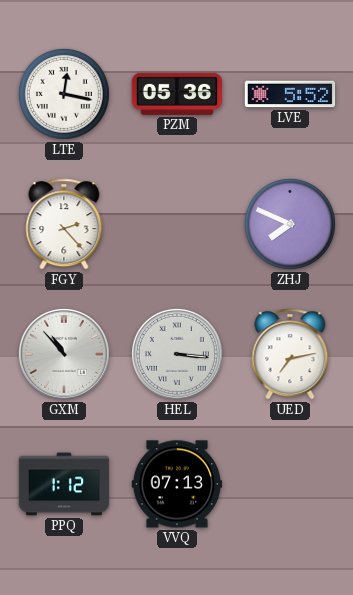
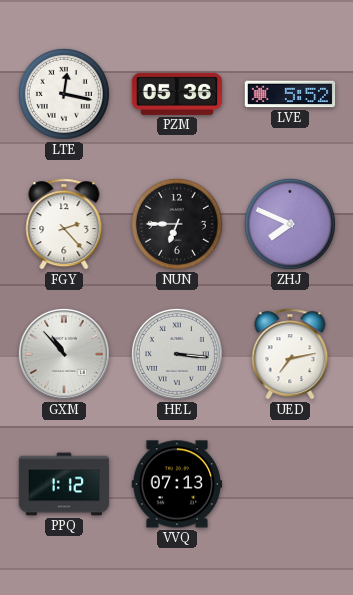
NUN: none -> 6:45 (177, 224)
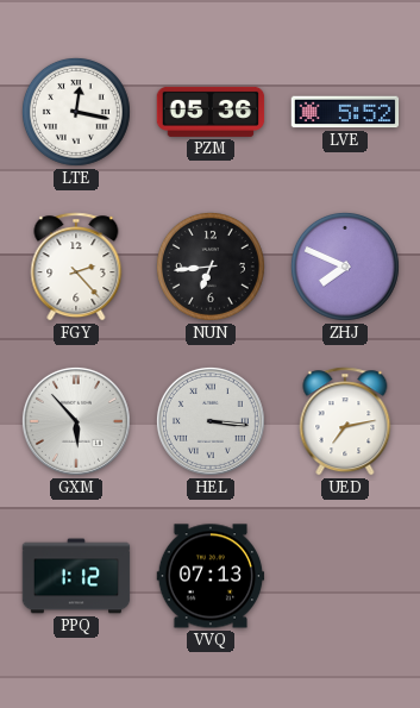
NUN: 6:45 -> 6:44 (211, 267)
GXM: 10:53 -> 5:53 (76, 421)
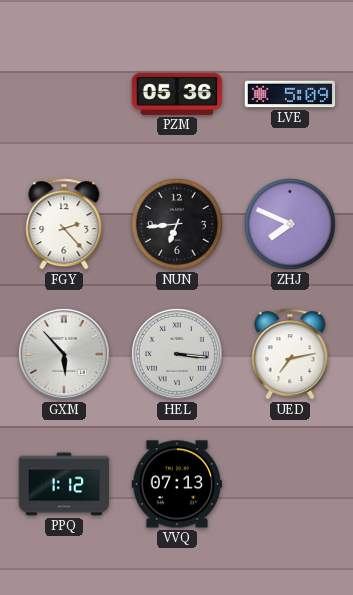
LTE: 12:17 -> none (76, 112)
LVE: 5:52 -> 5:09 (290, 94)
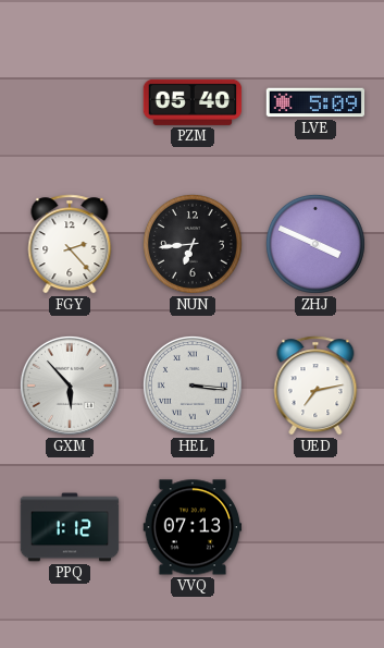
PZM: 05:36 -> 05:40 (193, 102)
ZHJ: 7:49 -> 3:49 (315, 244)
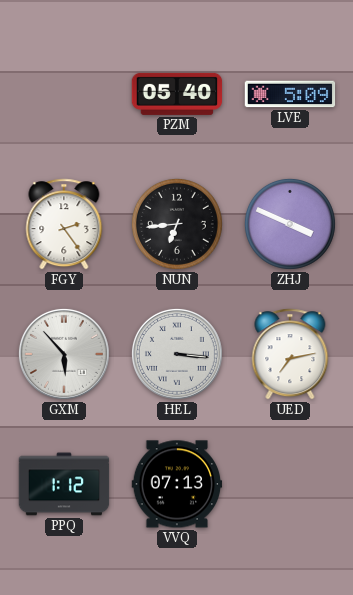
FGY: 2:23 -> 2:24 (64, 224)
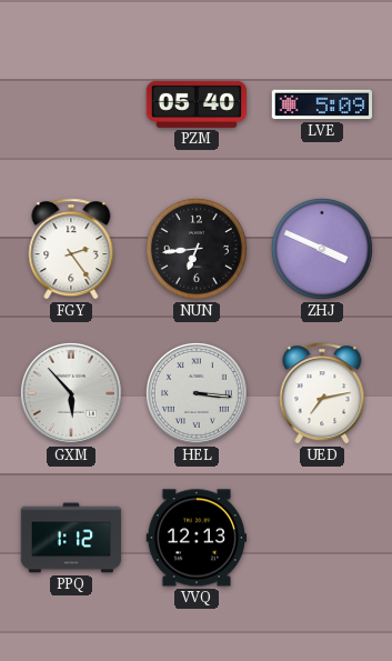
VVQ: 07:13 -> 12:13 (197, 538)
